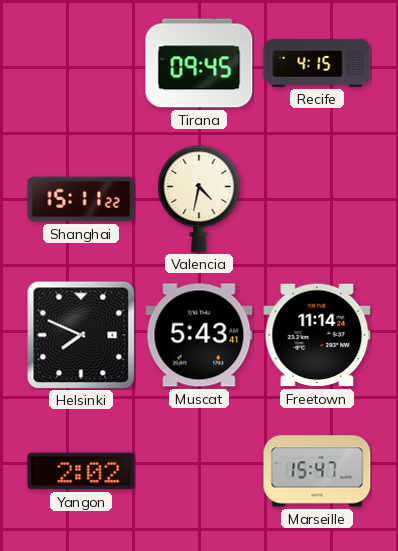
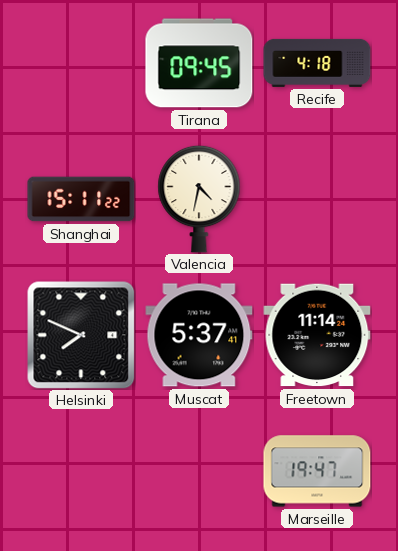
Recife: 4:15 -> 4:18 (317, 63)
Muscat: 5:43 -> 5:37 (199, 335)
Yangon: 2:02 -> none (81, 471)
Marseille: 15:47 -> 19:47 (317, 471)
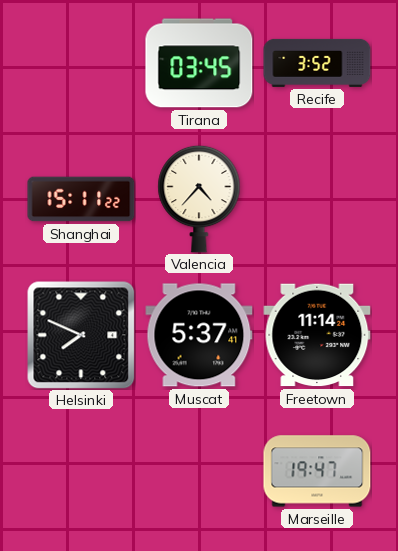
Tirana: 09:45 -> 03:45 (199, 63)
Recife: 4:18 -> 3:52 (317, 63)
Valencia: 4:32 -> 4:37 (199, 199)
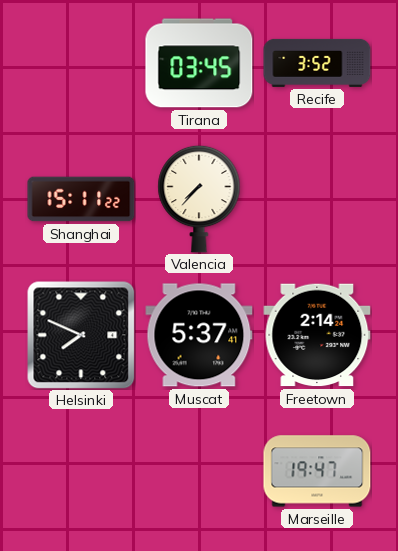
Valencia: 4:37 -> 7:37 (199, 199)
Freetown: 11:14 -> 2:14 (317, 335)
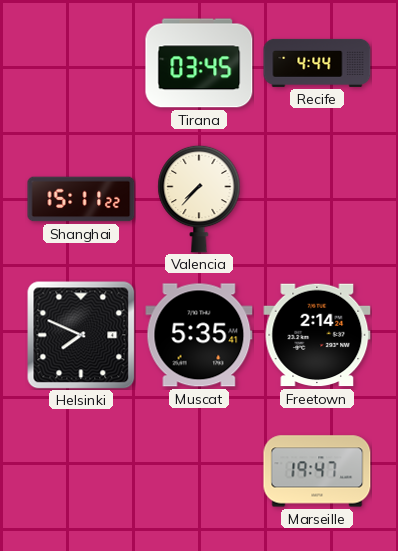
Recife: 3:52 -> 4:44 (317, 63)
Muscat: 5:37 -> 5:35 (199, 335)
